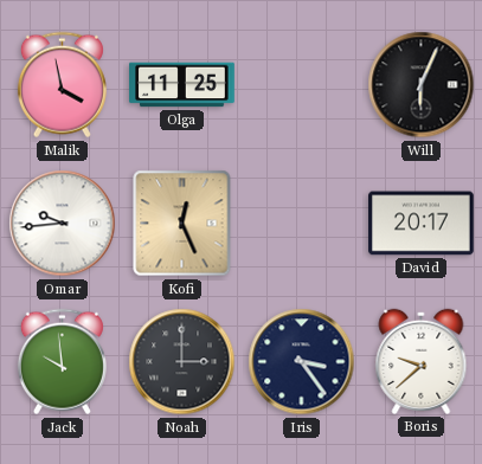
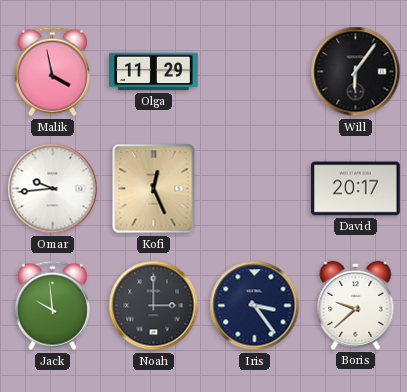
Olga: 11:25 -> 11:29 (154, 72)
Will: 6:04 -> 6:06 (356, 72)
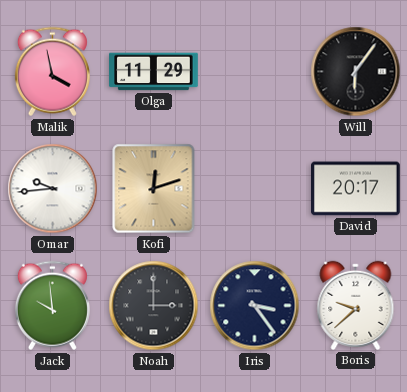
Kofi: 12:26 -> 12:12 (154, 189)
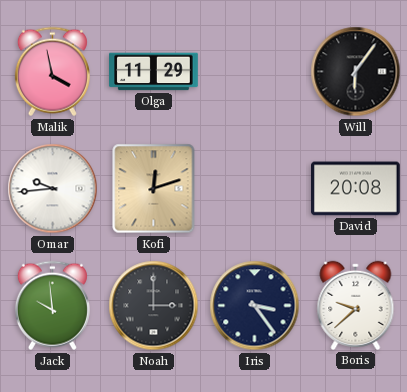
David: 20:17 -> 20:08 (356, 189)
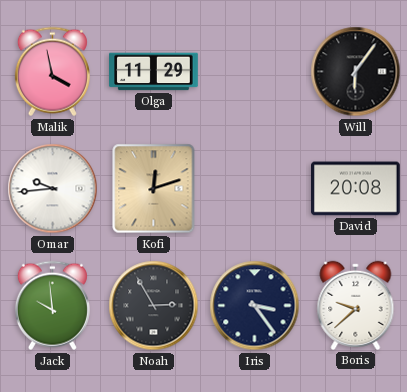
Noah: 3:00 -> 2:55 (154, 306)
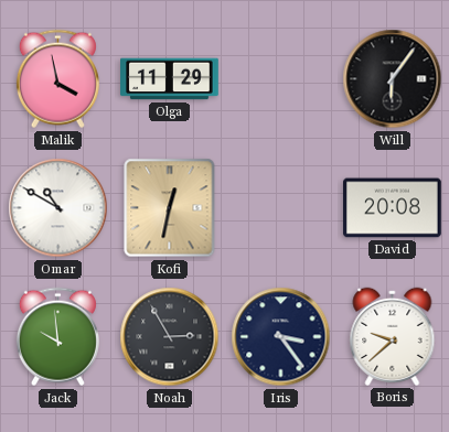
Omar: 9:44 -> 10:50 (58, 208)
Kofi: 12:12 -> 12:32 (170, 208)
